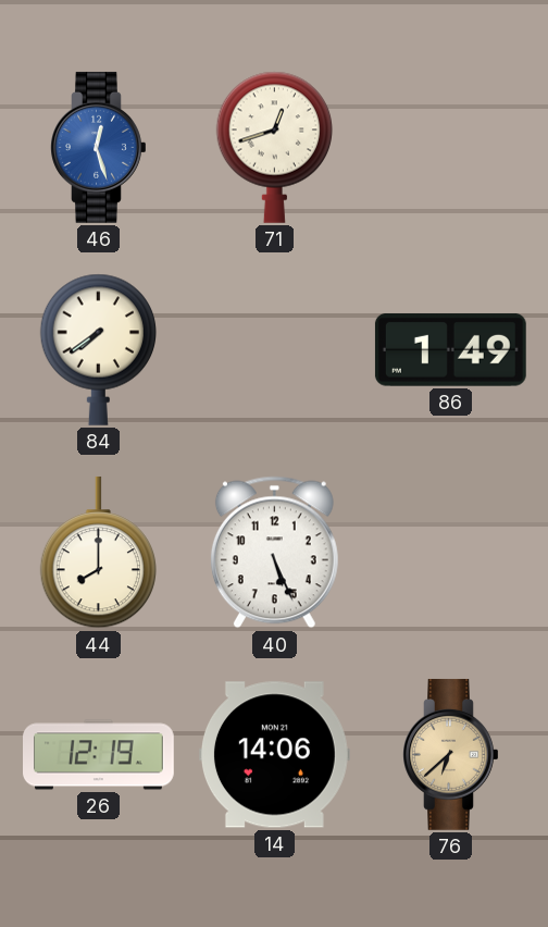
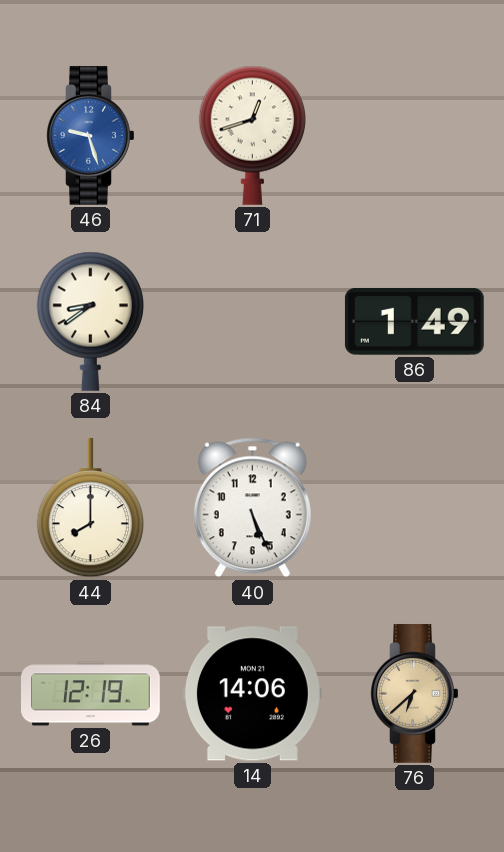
46: 12:27 -> 9:27 (91, 135)
84: 7:39 -> 8:39 (90, 321)
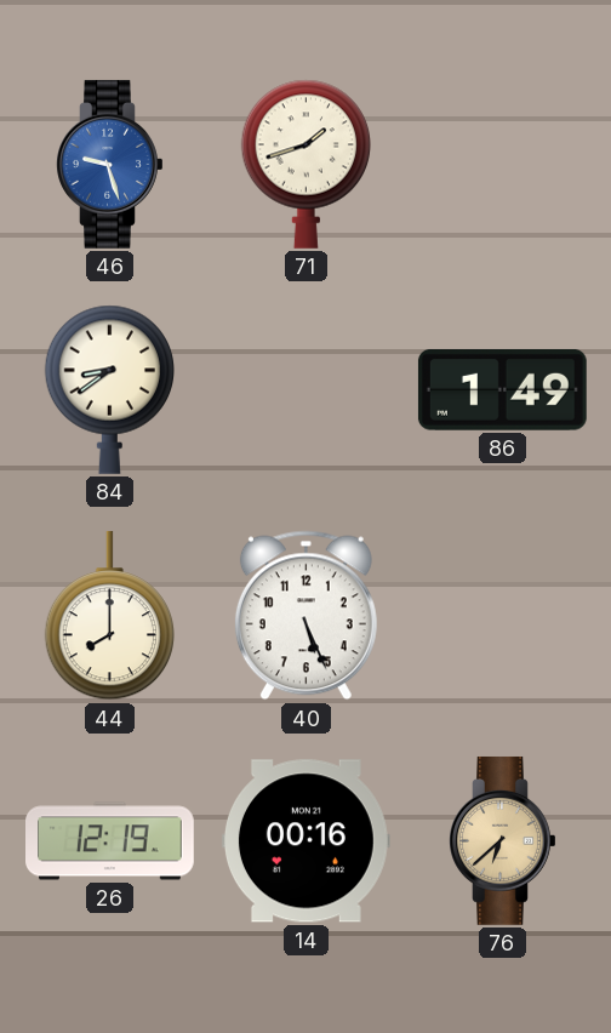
71: 12:42 -> 1:42 (305, 164)
14: 14:06 -> 00:16 (305, 841)
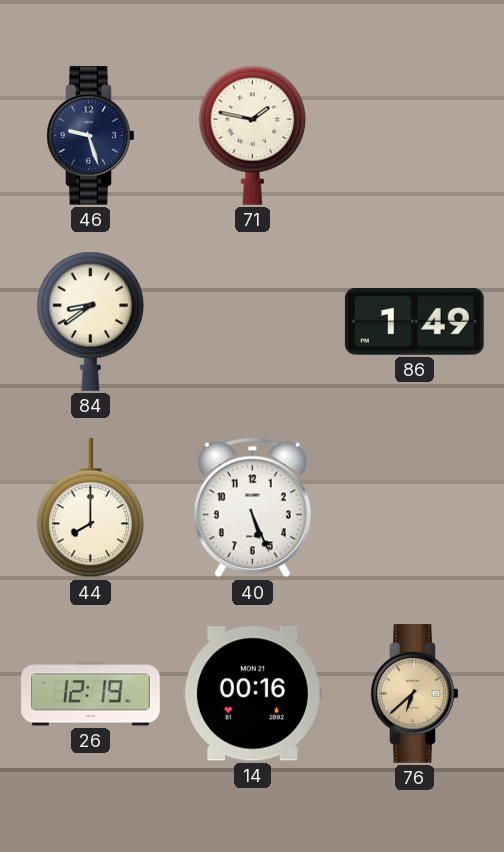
46 dial: blue -> navy (91, 135)
71: 1:42 -> 1:47 (252, 135)
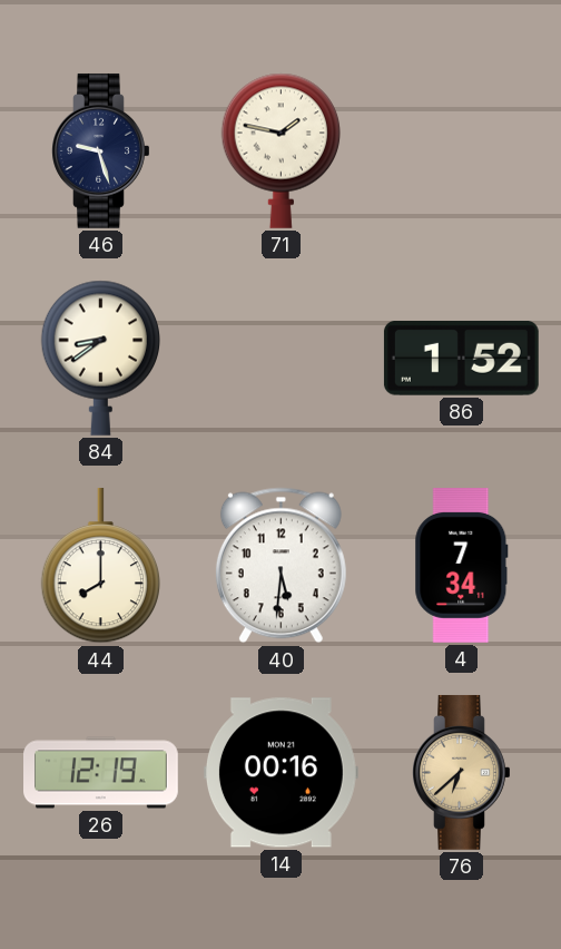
86: 1:49 -> 1:52 (461, 358)
40: 5:26 -> 5:31 (280, 566)
4: none -> 7:34 (462, 566)
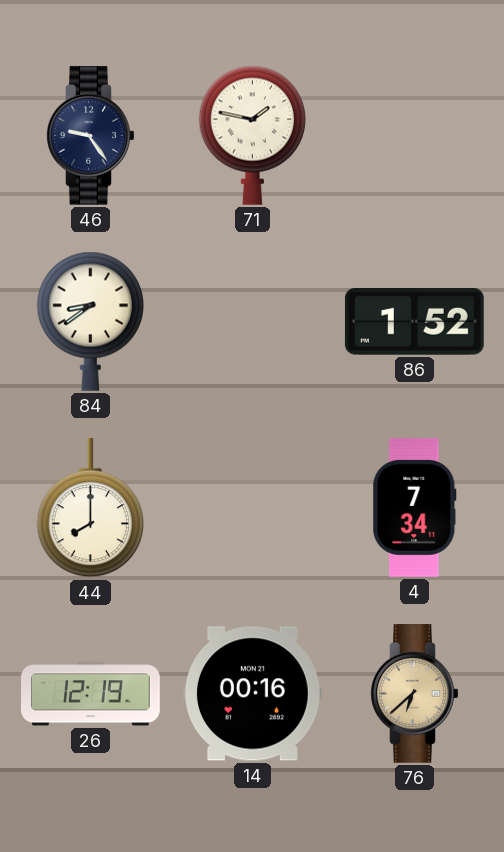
46: 9:27 -> 9:24 (91, 135)
40: 5:31 -> none (280, 566)
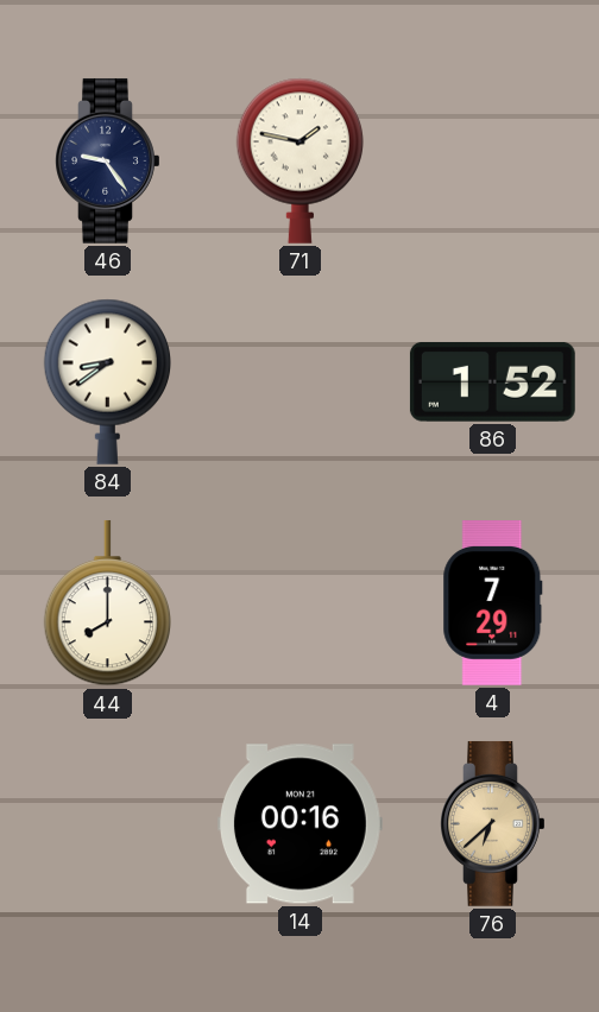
4: 7:34 -> 7:29 (493, 603)
26: 12:19 -> none (91, 694)
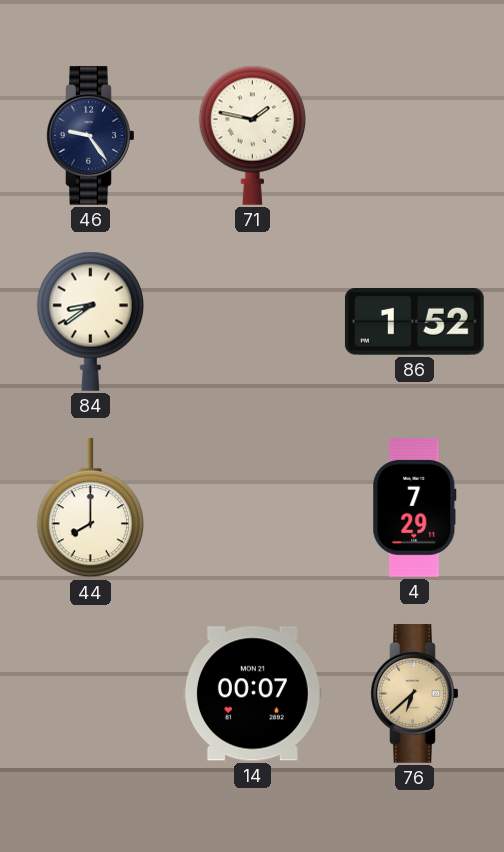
14: 00:16 -> 00:07 (252, 694)
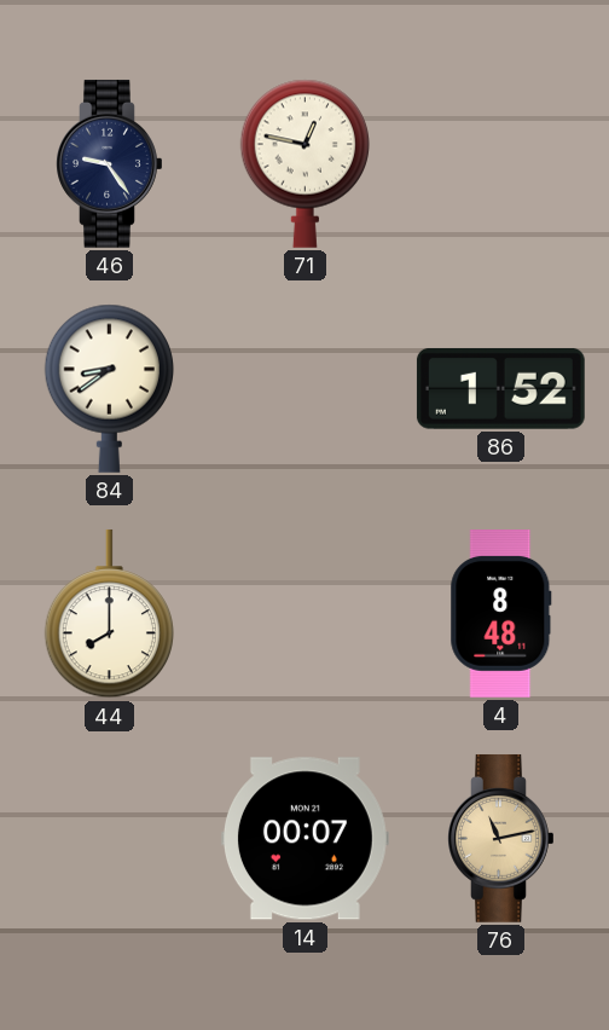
71: 1:47 -> 12:47 (304, 163)
4: 7:29 -> 8:48 (501, 614)
76: 6:38 -> 11:13 (501, 838)
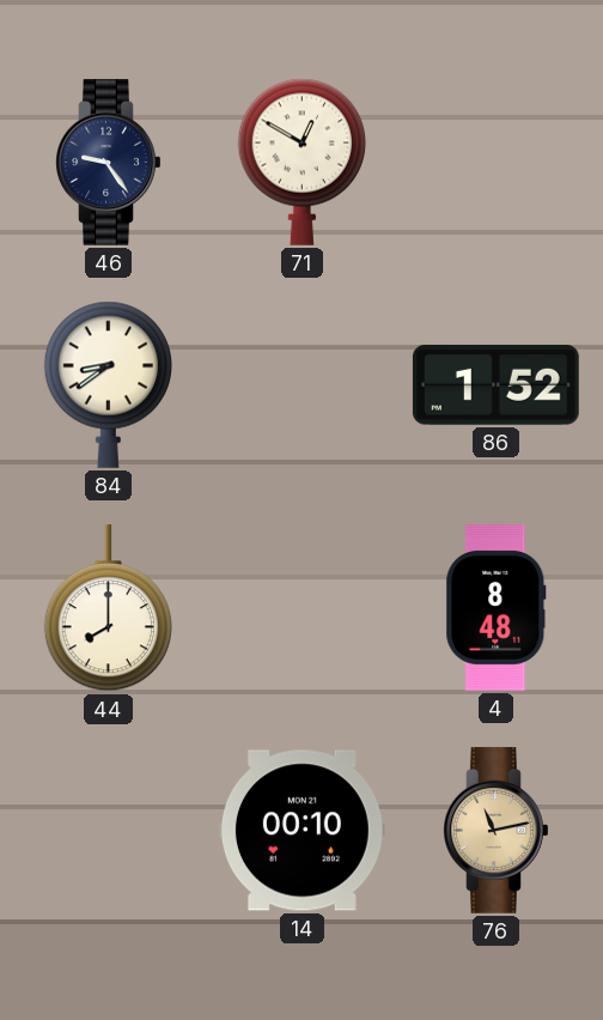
71: 12:47 -> 12:50 (301, 162)
14: 00:07 -> 00:10 (301, 831)
